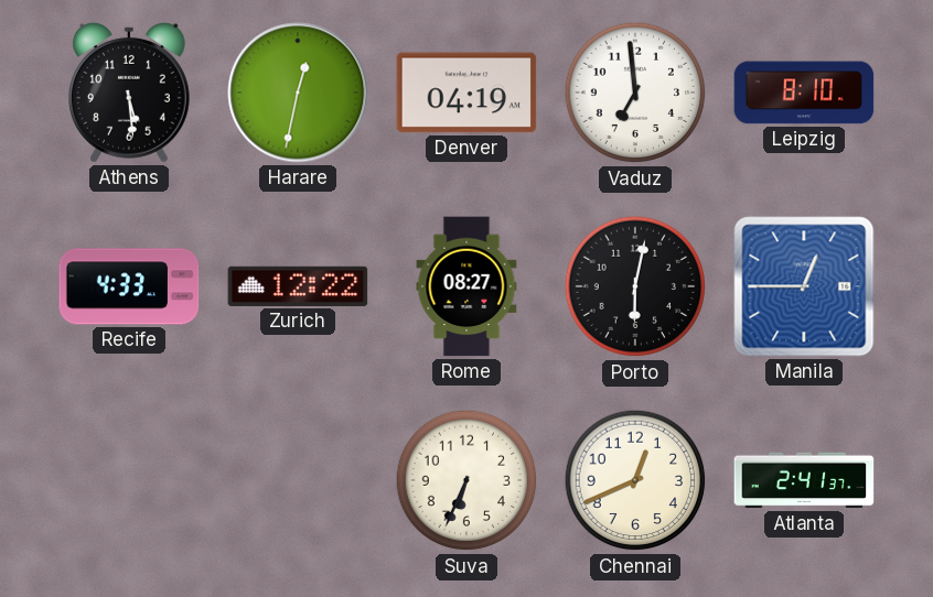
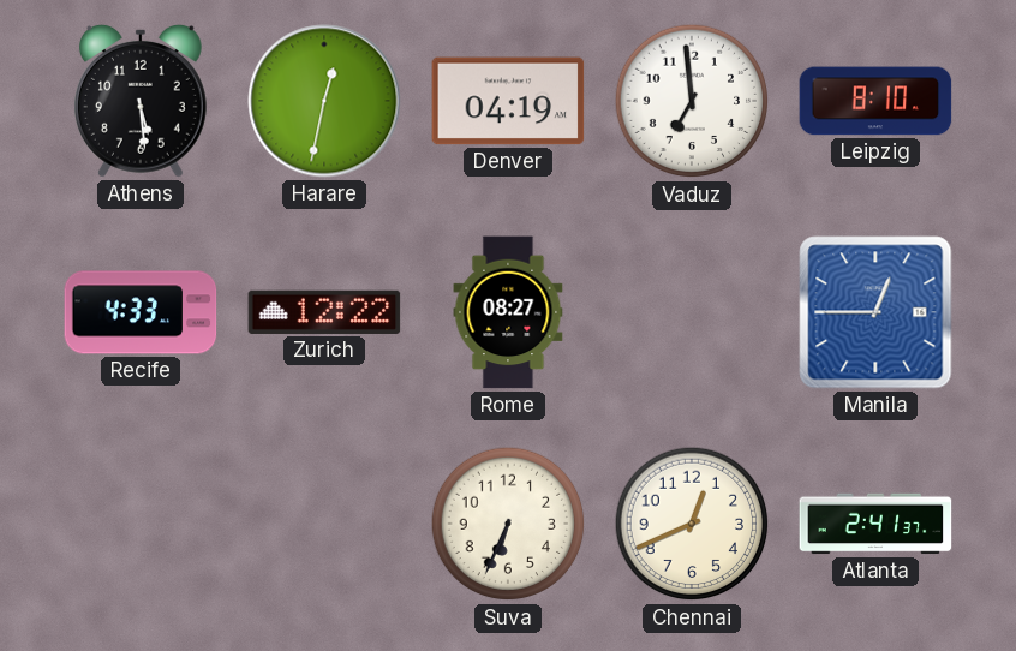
Porto: 6:02 -> none (635, 286)
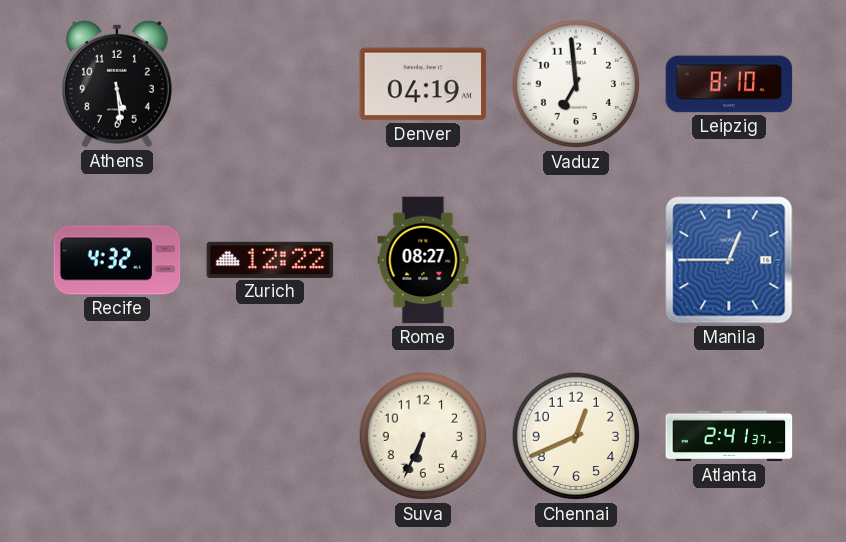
Harare: 12:32 -> none (324, 101)
Recife: 4:33 -> 4:32 (117, 260)
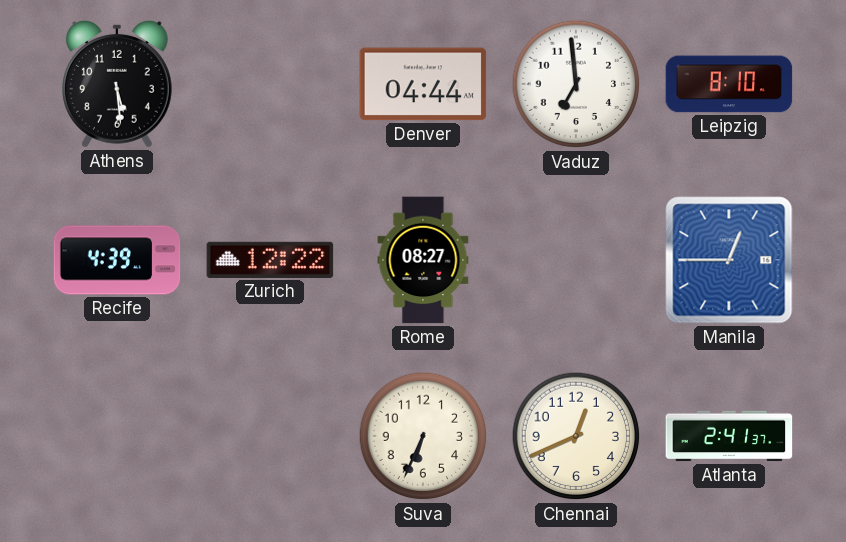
Denver: 04:19 -> 04:44 (423, 84)
Recife: 4:32 -> 4:39 (117, 260)
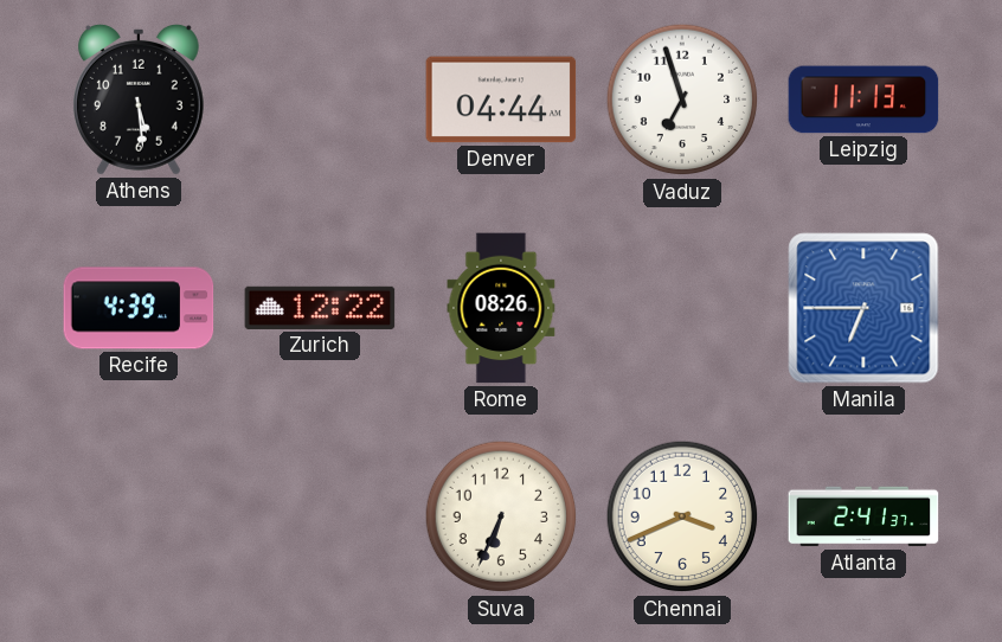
Vaduz: 6:59 -> 6:57 (682, 99)
Leipzig: 8:10 -> 11:13 (863, 99)
Rome: 08:27 -> 08:26 (501, 308)
Manila: 12:45 -> 6:45 (863, 308)
Chennai: 12:41 -> 3:41 (682, 516)
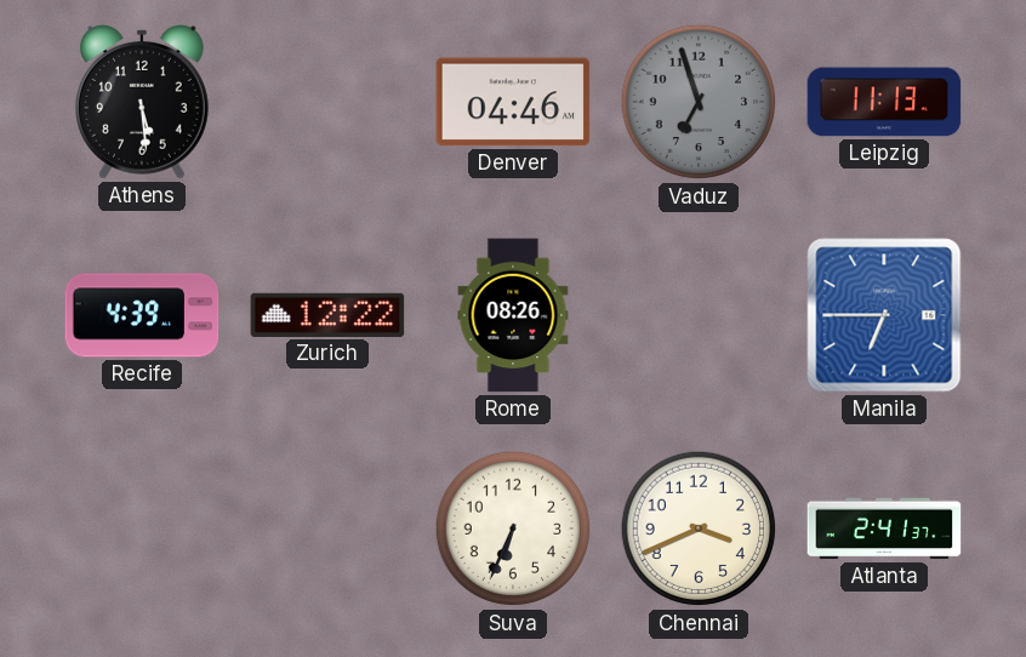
Denver: 04:44 -> 04:46 (513, 102)
Vaduz dial: white -> grey (699, 102)
